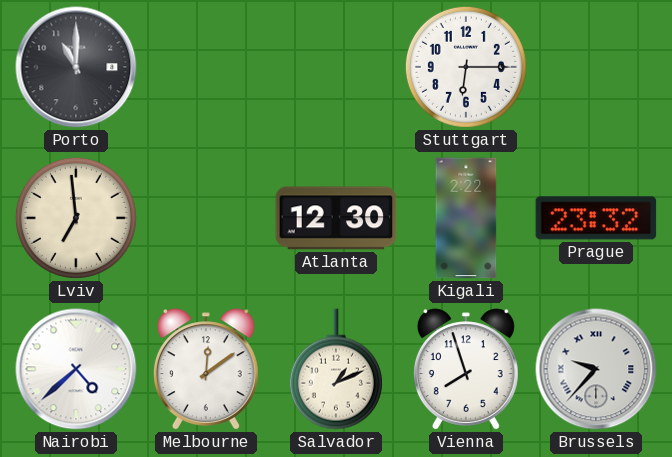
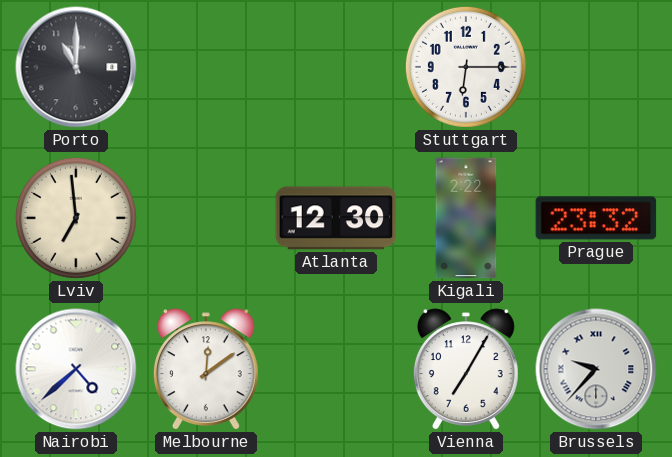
Salvador: 1:11 -> none (336, 369)
Vienna: 7:57 -> 7:05 (466, 369)
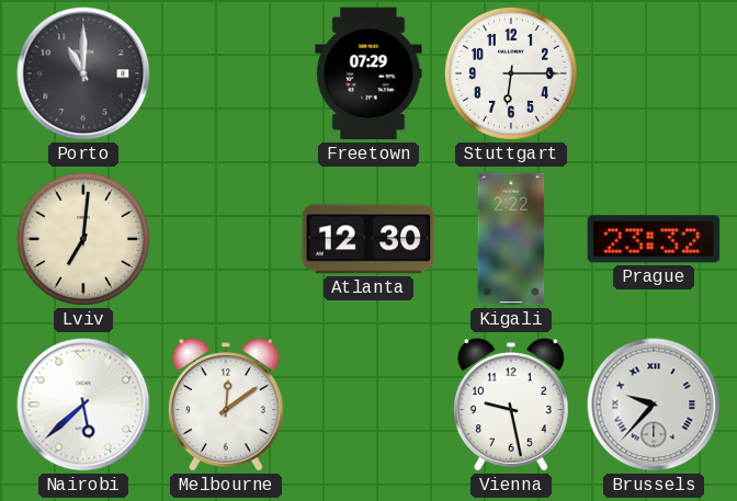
Freetown: none -> 07:29 (368, 73)
Lviv: 6:59 -> 7:01 (83, 239)
Nairobi: 4:38 -> 5:38 (83, 405)
Vienna: 7:05 -> 9:28 (511, 405)
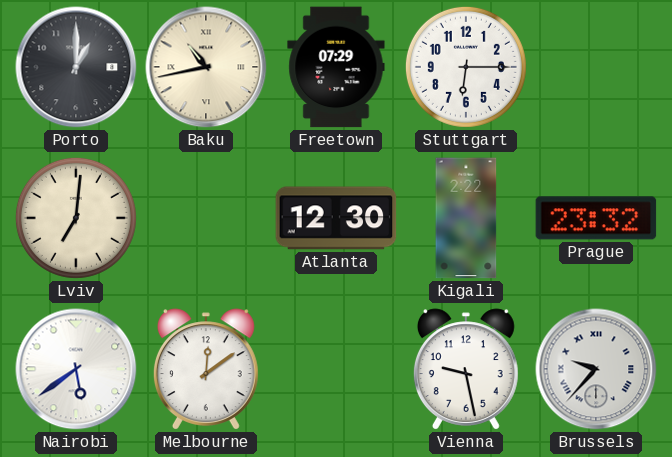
Porto: 11:00 -> 1:00 (76, 67)
Baku: none -> 10:43 (206, 67)
Nairobi: 5:38 -> 5:39 (76, 369)
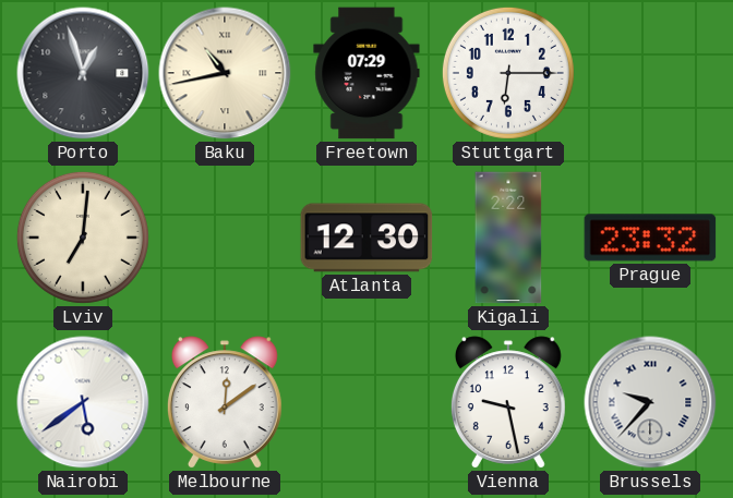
Porto: 1:00 -> 12:57 (83, 73)
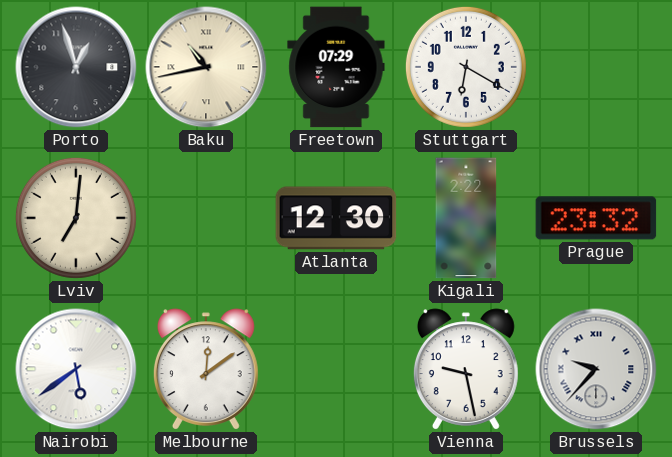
Stuttgart: 6:15 -> 6:20 (466, 67)
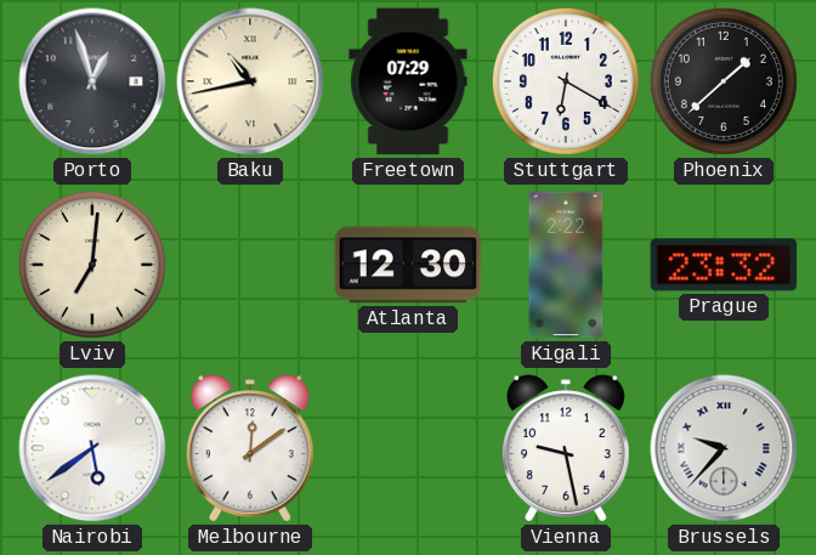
Phoenix: none -> 1:38 (724, 81)
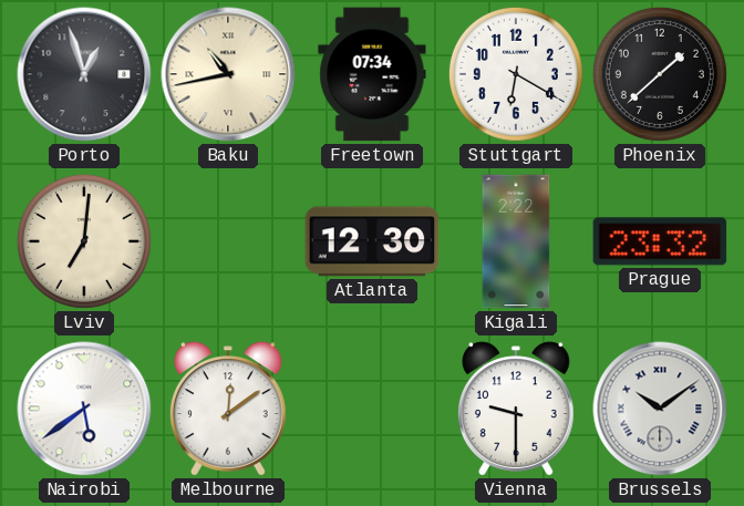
Freetown: 07:29 -> 07:34 (372, 74)
Vienna: 9:28 -> 9:30 (516, 409)
Brussels: 9:37 -> 10:09 (660, 409)
